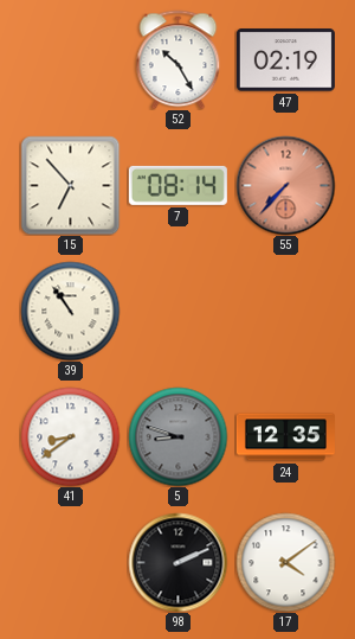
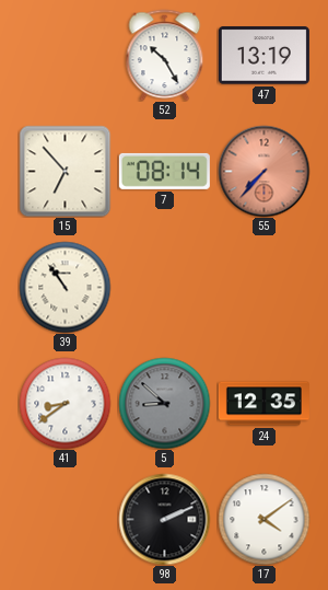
47: 02:19 -> 13:19 (263, 56)
5: 8:48 -> 8:52 (164, 403)
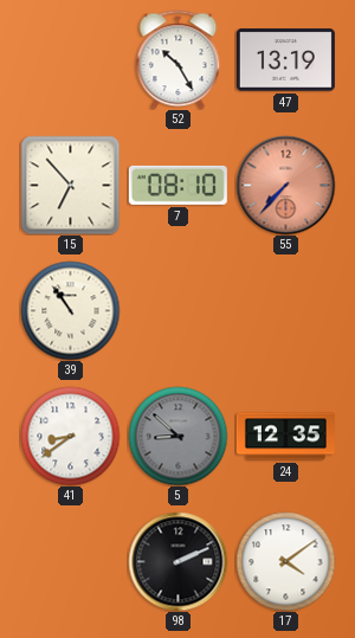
7: 08:14 -> 08:10 (177, 185)
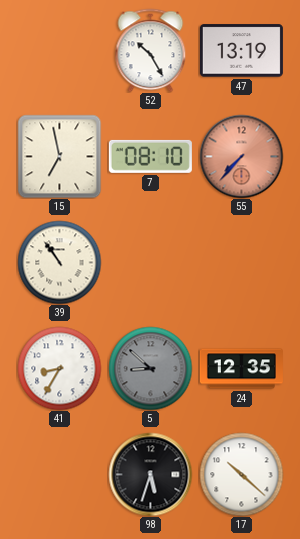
15: 6:53 -> 6:58 (59, 156)
41: 8:39 -> 8:35 (59, 368)
98: 2:11 -> 5:33 (150, 474)
17: 4:09 -> 10:22 (241, 474)
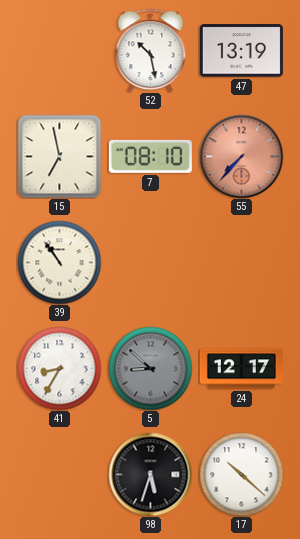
52: 10:25 -> 10:28 (151, 50)
24: 12:35 -> 12:17 (241, 369)
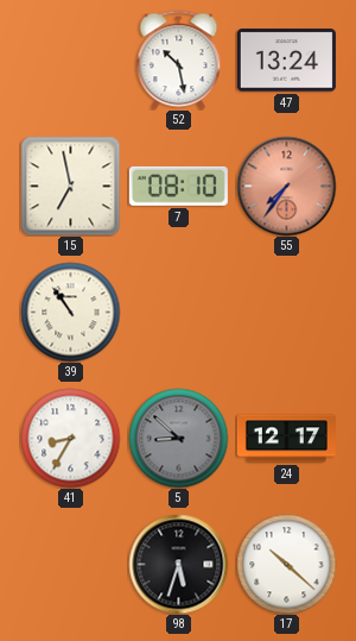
47: 13:19 -> 13:24 (286, 61)
55: 7:37 -> 7:36 (286, 186)
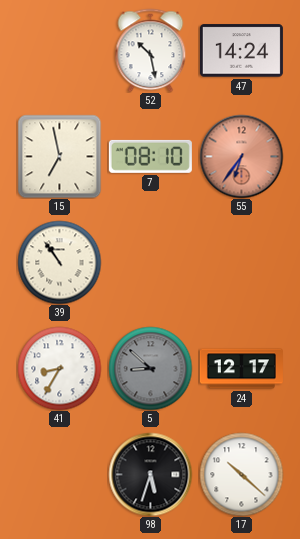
47: 13:24 -> 14:24 (241, 51)
55: 7:36 -> 6:36 (241, 156)
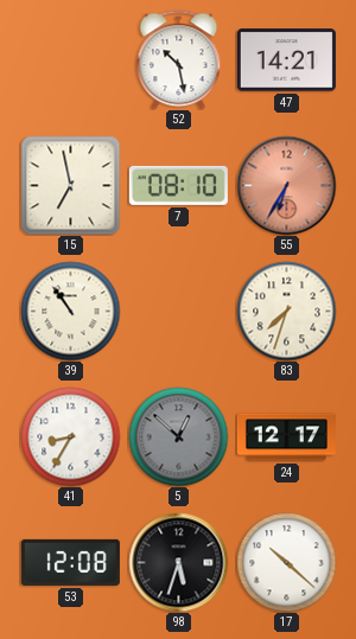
47: 14:24 -> 14:21 (286, 60)
55: 6:36 -> 6:35 (286, 185)
83: none -> 7:33 (286, 311)
5: 8:52 -> 12:52 (178, 436)
53: none -> 12:08 (70, 562)
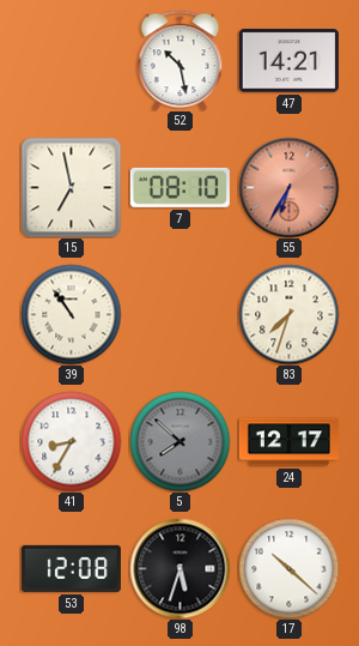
5: 12:52 -> 7:52 (180, 441)
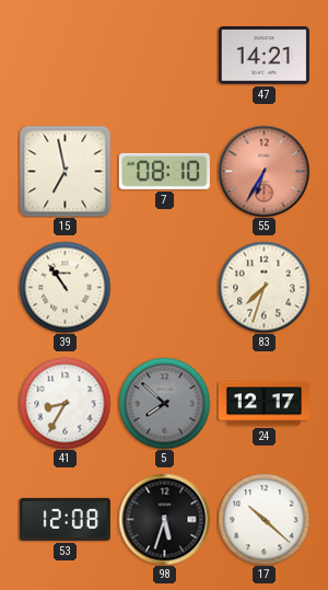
52: 10:28 -> none (181, 60)
